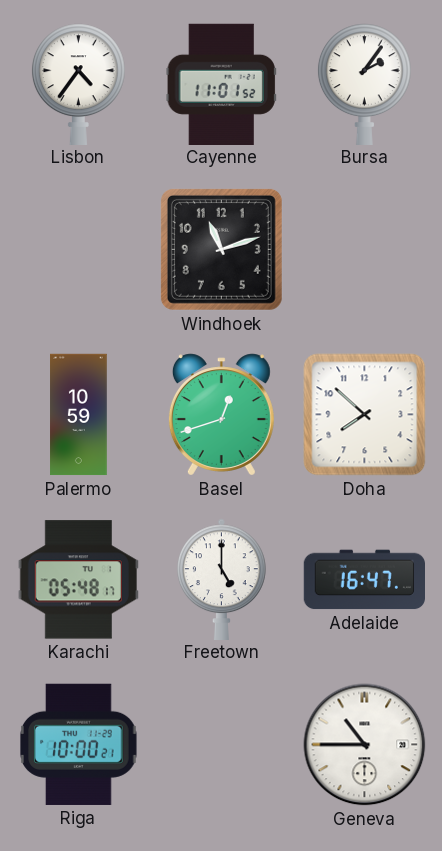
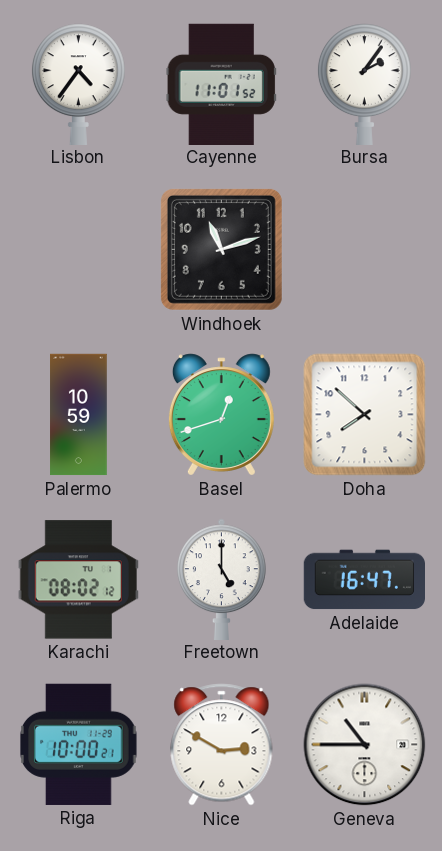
Karachi: 05:48 -> 08:02 (78, 580)
Nice: none -> 2:50 (222, 745)
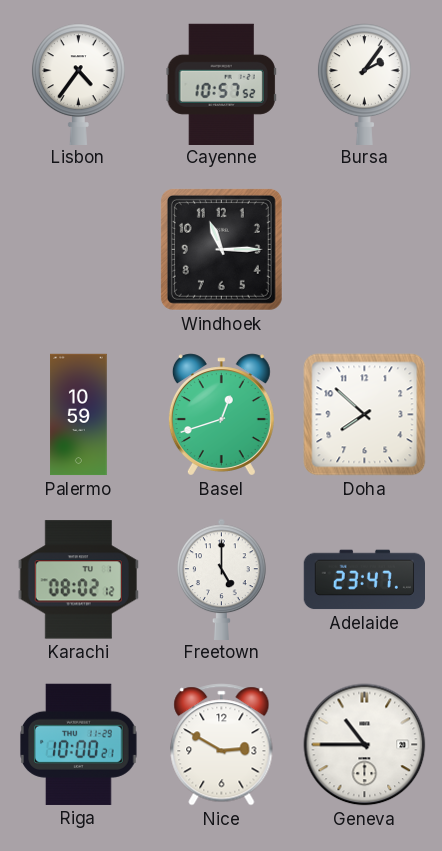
Cayenne: 11:01 -> 10:57 (221, 84)
Windhoek: 11:12 -> 11:15 (221, 249)
Adelaide: 16:47 -> 23:47 (364, 580)
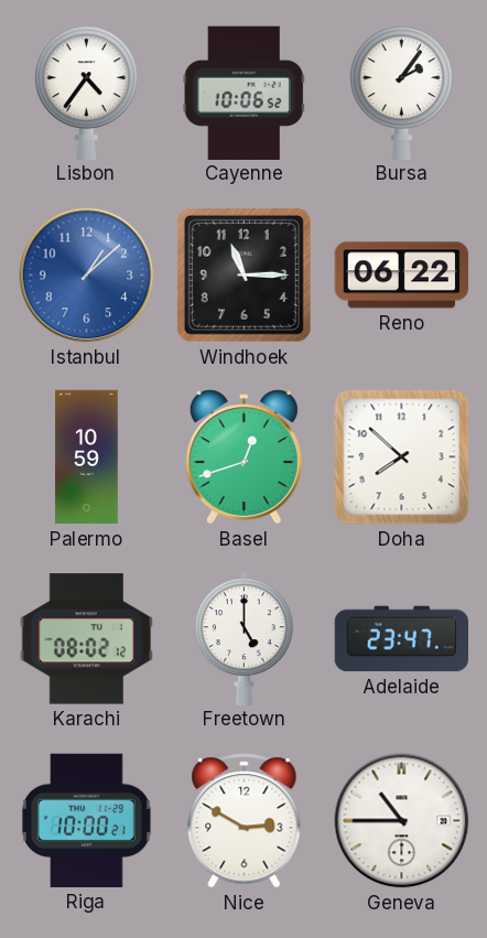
Cayenne: 10:57 -> 10:06 (244, 93)
Istanbul: none -> 1:08 (87, 276)
Reno: none -> 06:22 (401, 276)
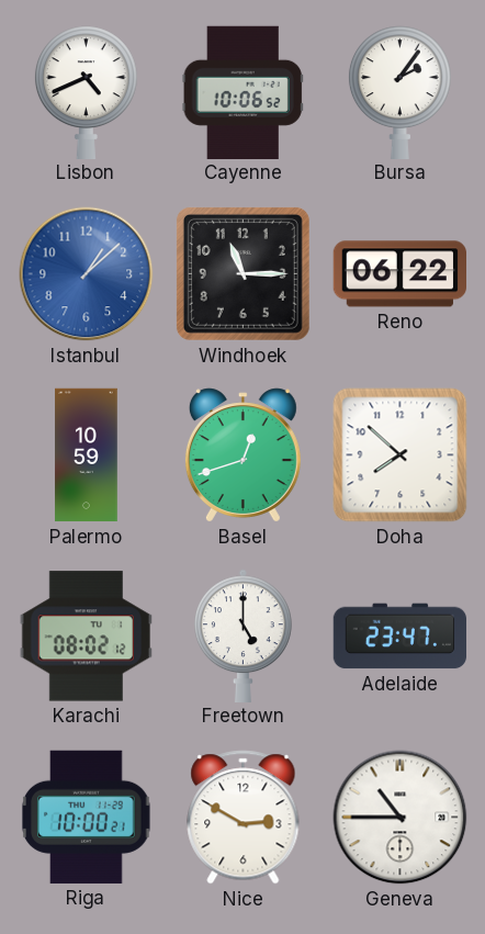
Lisbon: 4:36 -> 4:41 (86, 92)
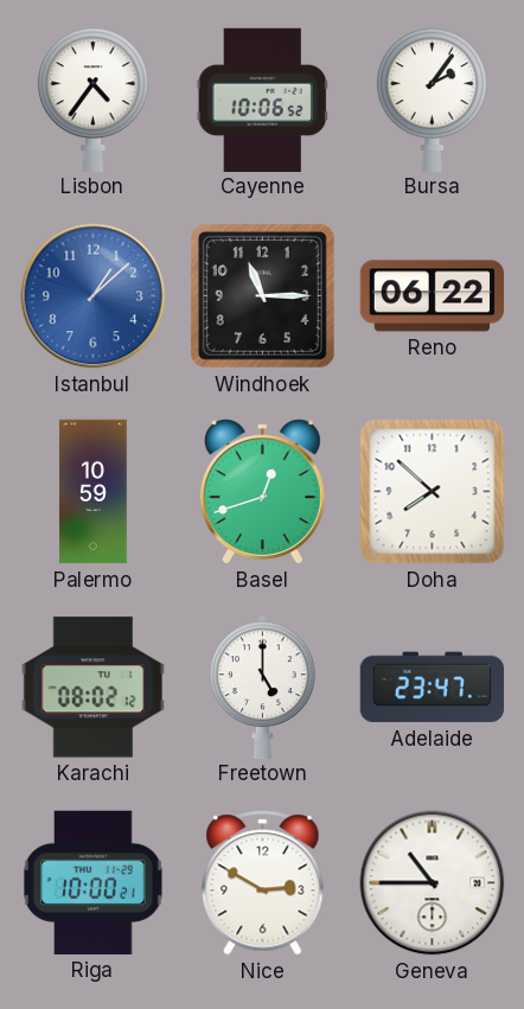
Lisbon: 4:41 -> 4:36 (92, 100)
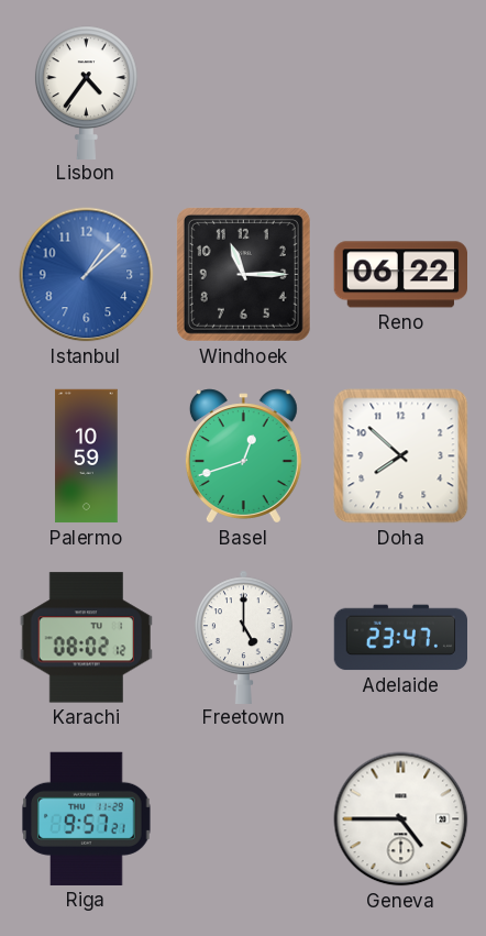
Cayenne: 10:06 -> none (262, 100)
Bursa: 2:06 -> none (432, 100)
Riga: 10:00 -> 9:57 (87, 818)
Nice: 2:50 -> none (263, 883)
Geneva: 10:45 -> 4:45 (401, 819)
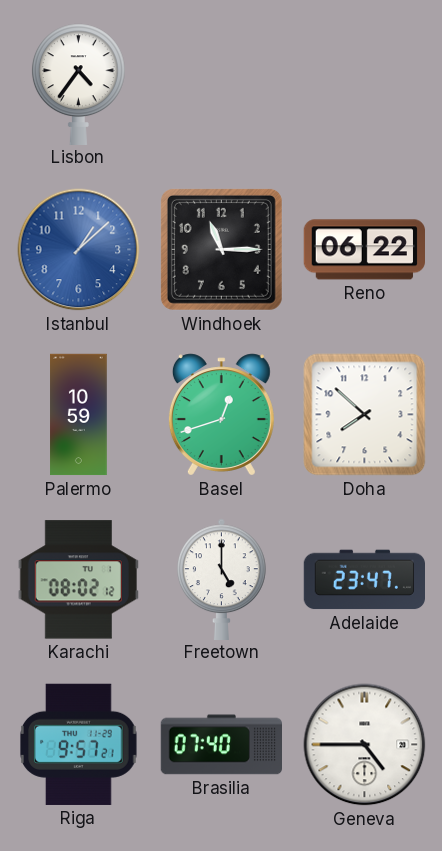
Brasilia: none -> 07:40 (221, 745)
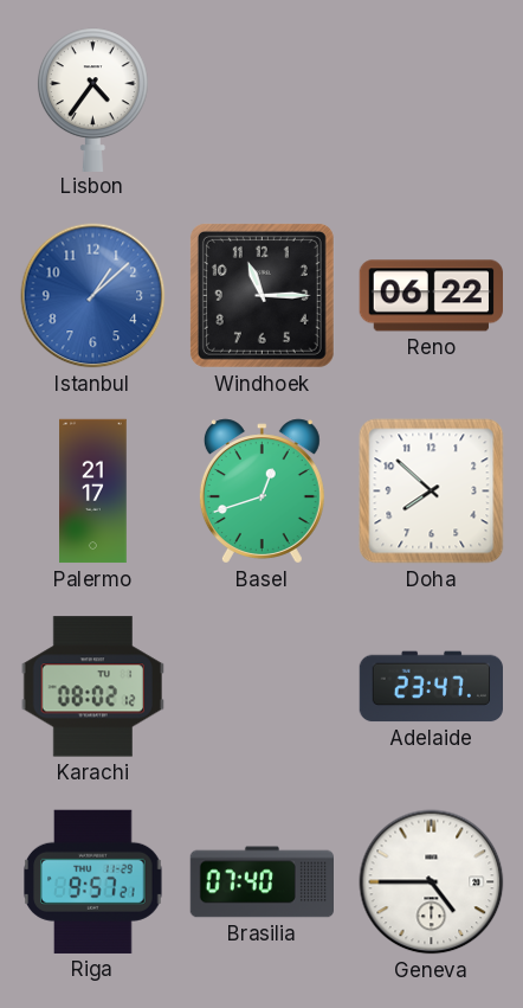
Palermo: 10:59 -> 21:17 (93, 492)
Freetown: 5:00 -> none (222, 579)
